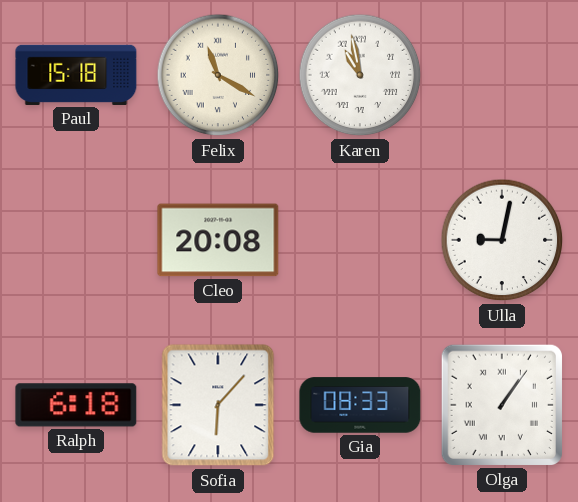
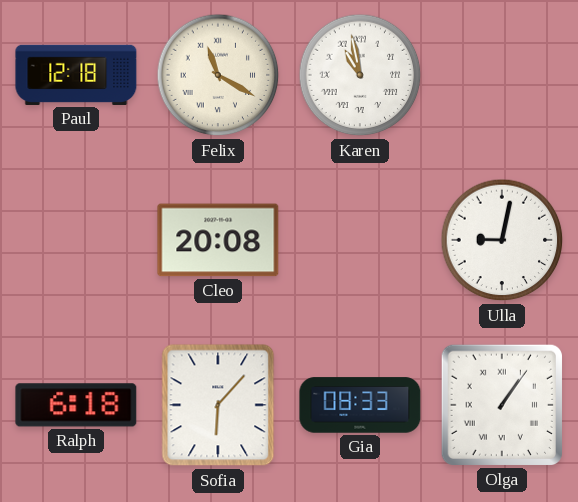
Paul: 15:18 -> 12:18 (76, 75)
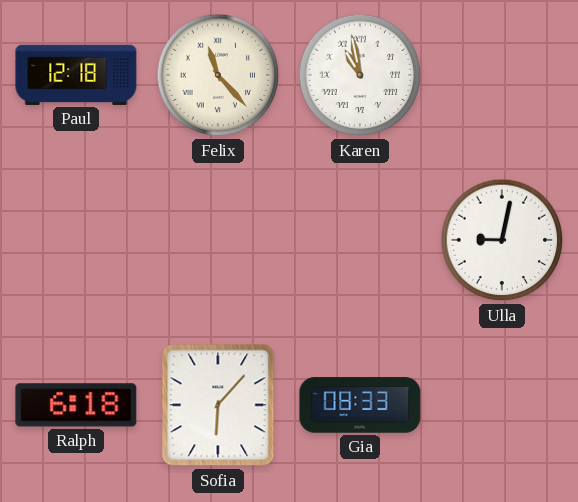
Felix: 11:20 -> 11:23 (218, 75)
Cleo: 20:08 -> none (218, 240)
Olga: 1:06 -> none (502, 405)
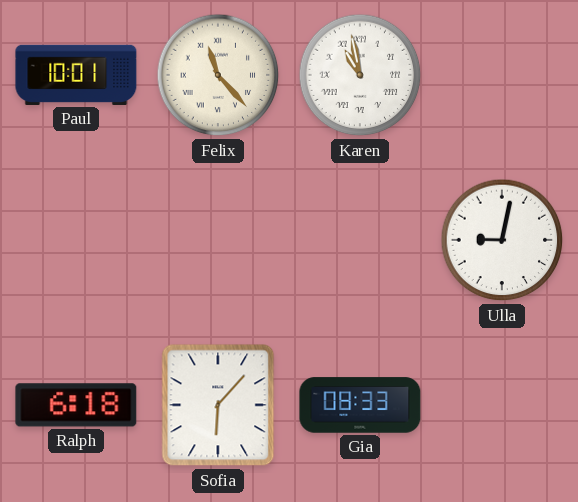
Paul: 12:18 -> 10:01 (76, 75)
